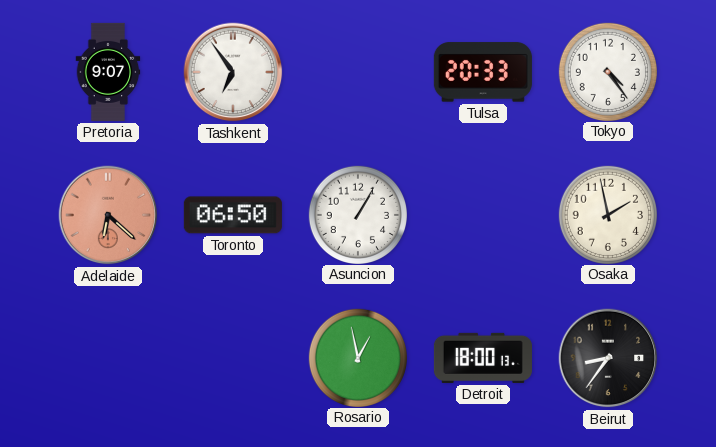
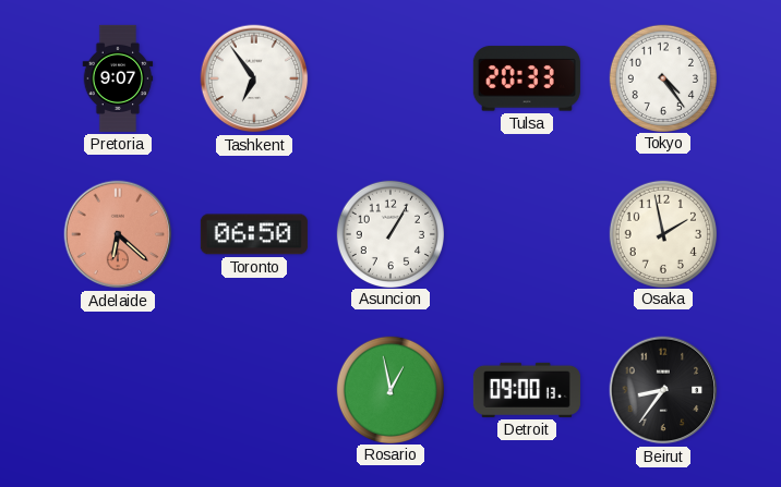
Detroit: 18:00 -> 09:00 (527, 390)
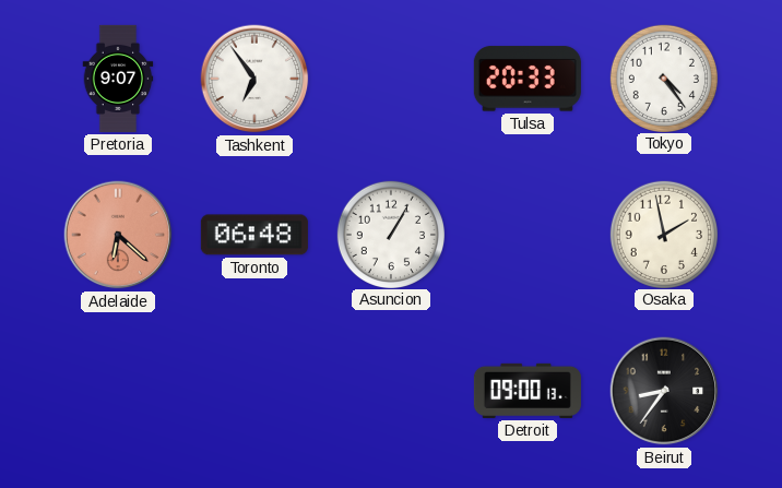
Toronto: 06:50 -> 06:48 (254, 235)
Rosario: 12:58 -> none (389, 389)
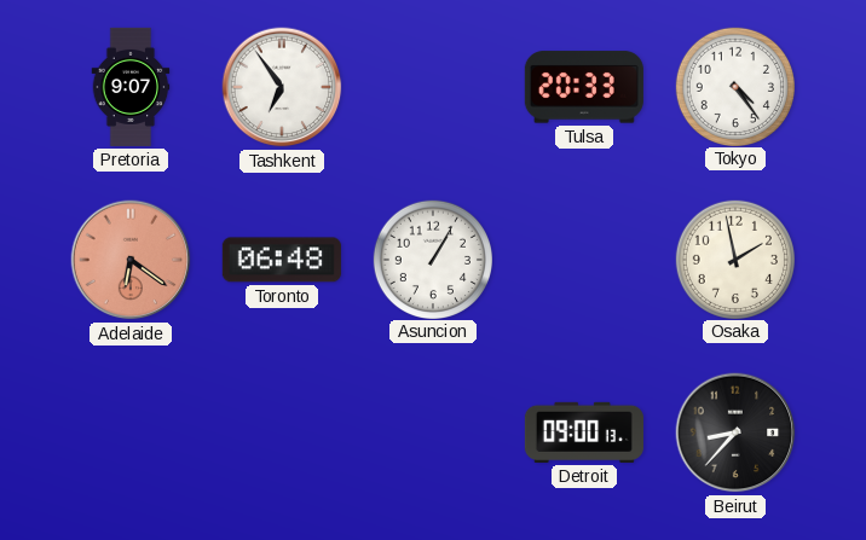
Adelaide: 6:22 -> 6:21 (131, 260)
Beirut: 8:36 -> 8:37 (735, 432)
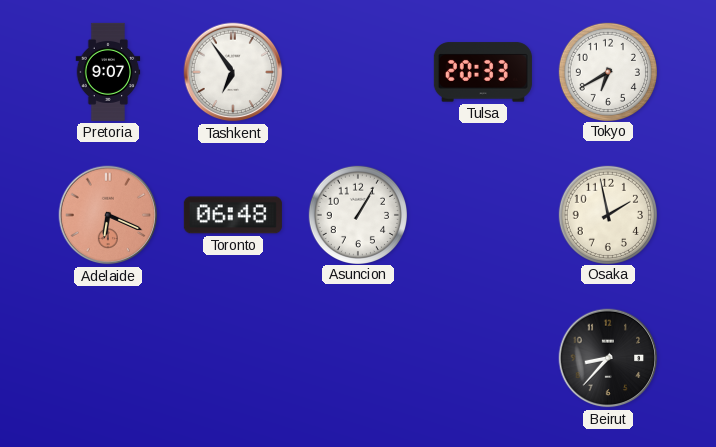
Tokyo: 4:24 -> 6:40 (607, 71)
Adelaide: 6:21 -> 6:19 (108, 215)
Detroit: 09:00 -> none (584, 432)
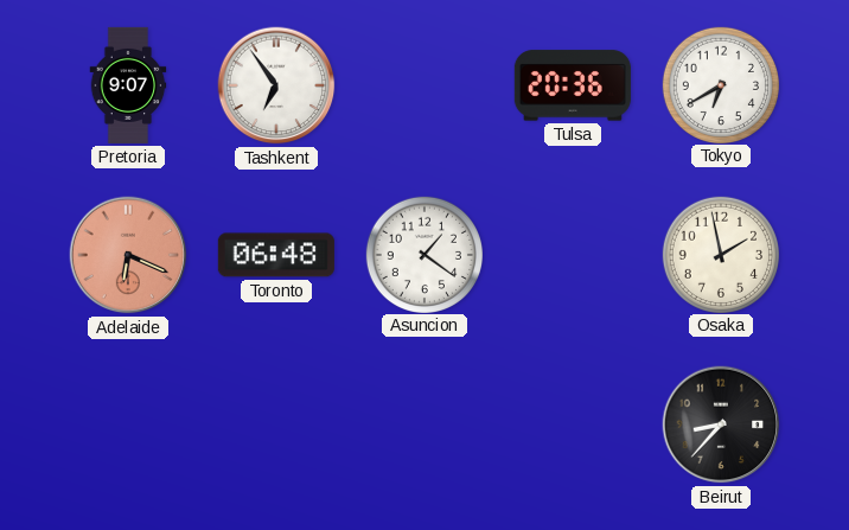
Tulsa: 20:33 -> 20:36 (573, 85)
Asuncion: 1:05 -> 1:21 (423, 254)
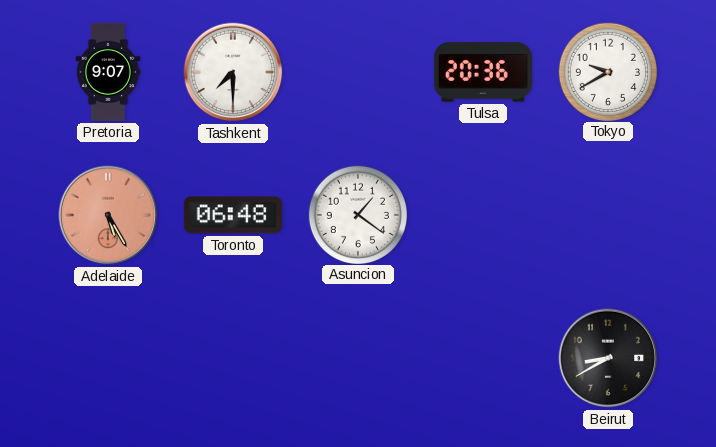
Tashkent: 6:54 -> 7:30 (233, 72)
Tokyo: 6:40 -> 9:40 (607, 71)
Adelaide: 6:19 -> 5:25 (108, 215)
Osaka: 1:58 -> none (720, 254)
Beirut: 8:37 -> 8:40 (608, 358)
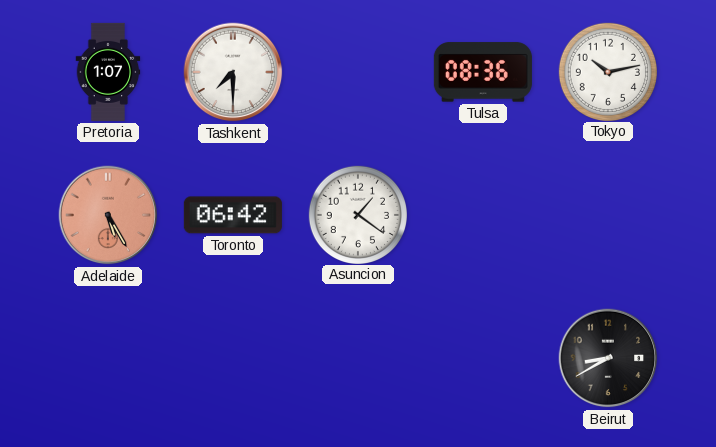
Pretoria: 9:07 -> 1:07 (108, 72)
Tulsa: 20:36 -> 08:36 (483, 72)
Tokyo: 9:40 -> 10:13 (607, 71)
Toronto: 06:48 -> 06:42 (233, 215)
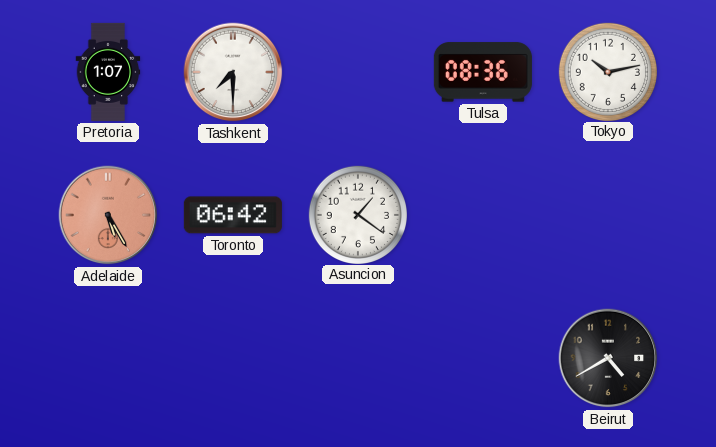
Beirut: 8:40 -> 4:40 (608, 358)
